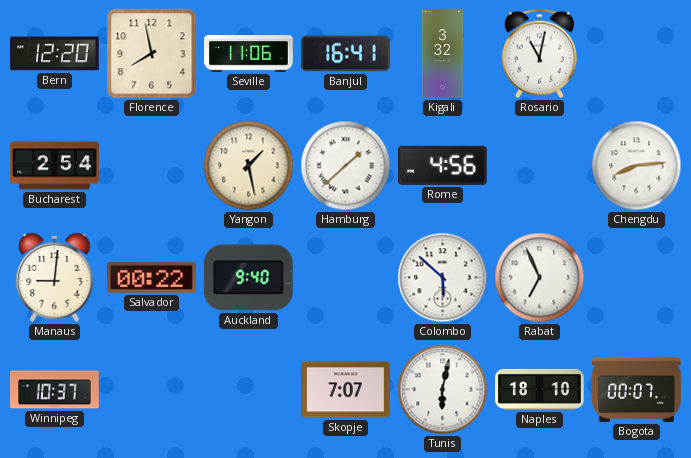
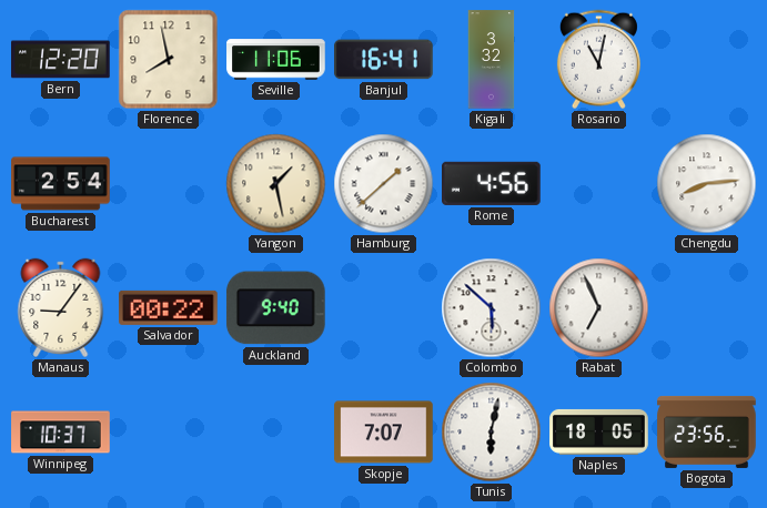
Manaus: 9:01 -> 9:06 (61, 307)
Naples: 18:10 -> 18:05 (599, 431)
Bogota: 00:07 -> 23:56 (707, 431)
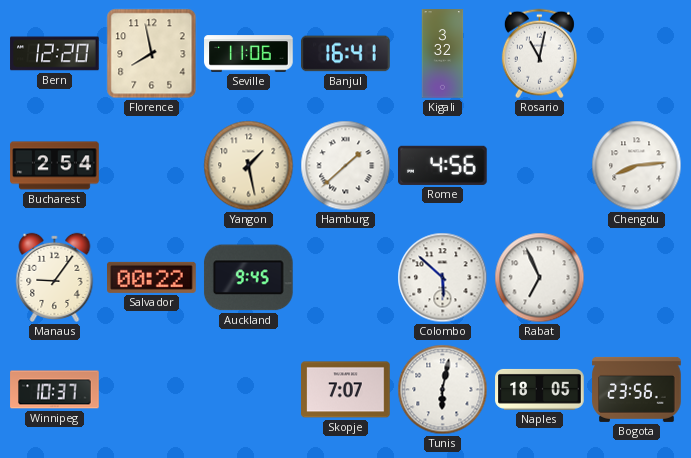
Auckland: 9:40 -> 9:45 (248, 278)
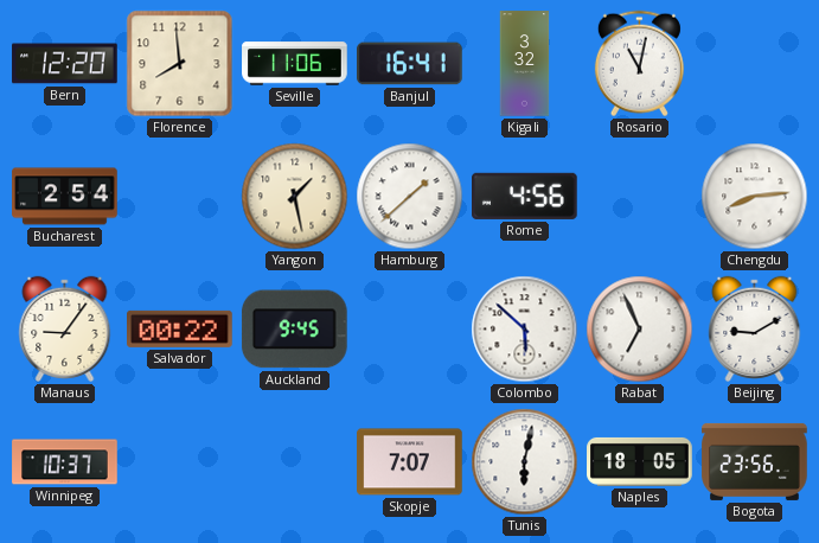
Florence: 7:58 -> 7:59 (180, 64)
Beijing: none -> 9:10 (755, 328)
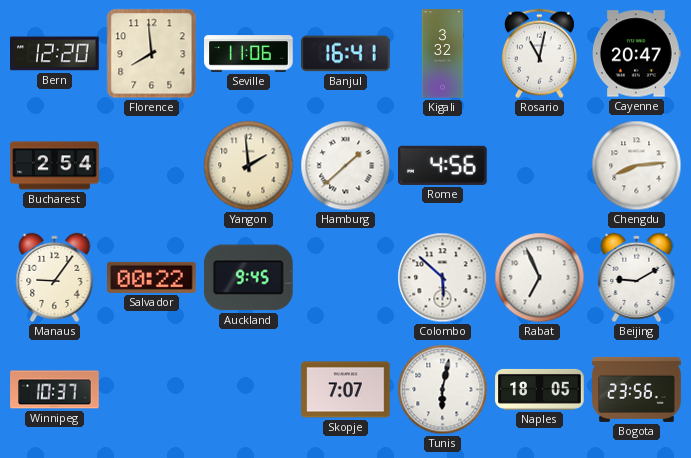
Cayenne: none -> 20:47 (637, 54)
Yangon: 1:28 -> 1:59 (249, 166)
